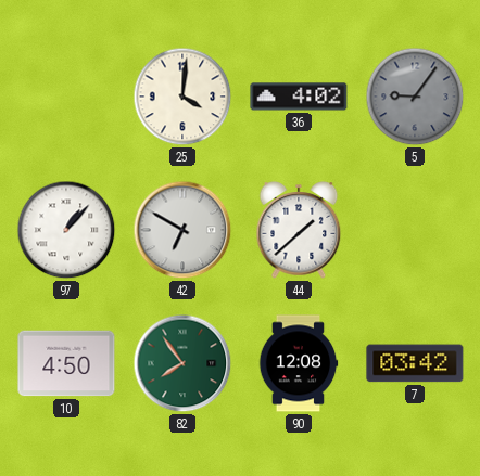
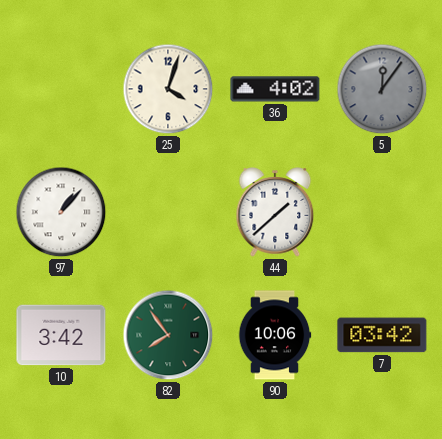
25: 4:01 -> 4:03 (168, 89)
5: 9:06 -> 12:06 (382, 89)
42: 6:50 -> none (182, 230)
10: 4:50 -> 3:42 (61, 335)
90: 12:08 -> 10:06 (275, 335)
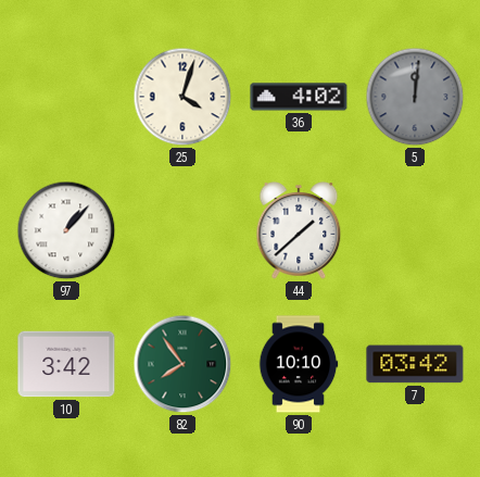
5: 12:06 -> 12:01 (415, 97)
90: 10:06 -> 10:10 (299, 364)
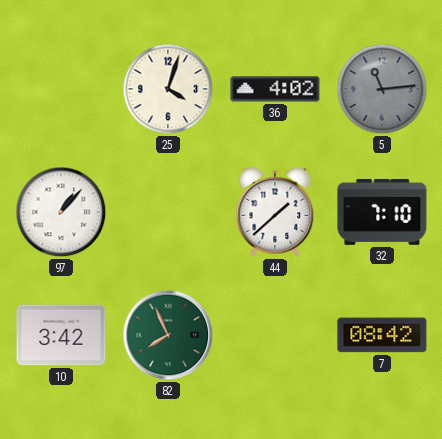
5: 12:01 -> 11:14 (382, 89)
32: none -> 7:10 (382, 212)
82: 7:54 -> 7:56 (168, 335)
90: 10:10 -> none (299, 364)
7: 03:42 -> 08:42 (382, 335)
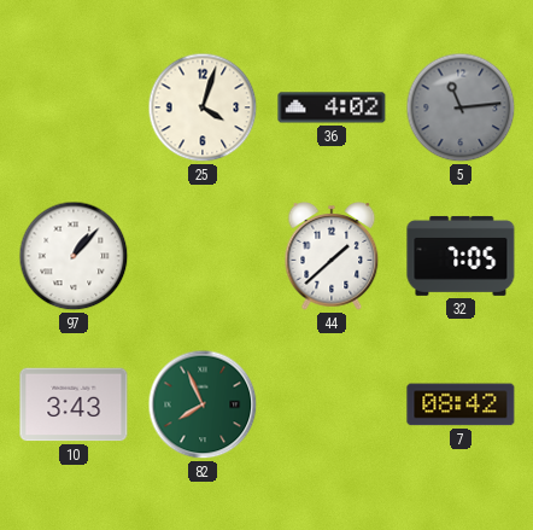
32: 7:10 -> 7:05 (461, 256)
10: 3:42 -> 3:43 (74, 404)
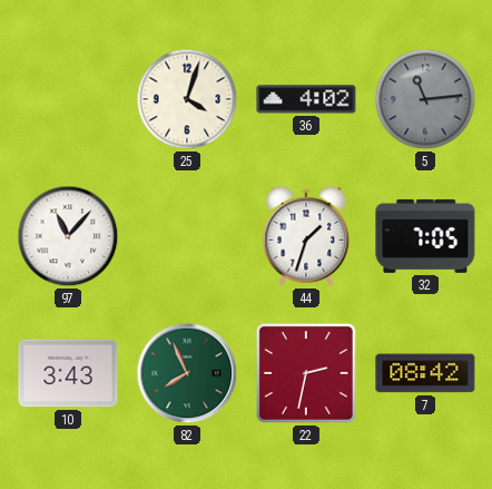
97: 1:07 -> 11:07 (68, 236)
44: 1:38 -> 1:33 (306, 236)
22: none -> 2:32 (306, 373)
